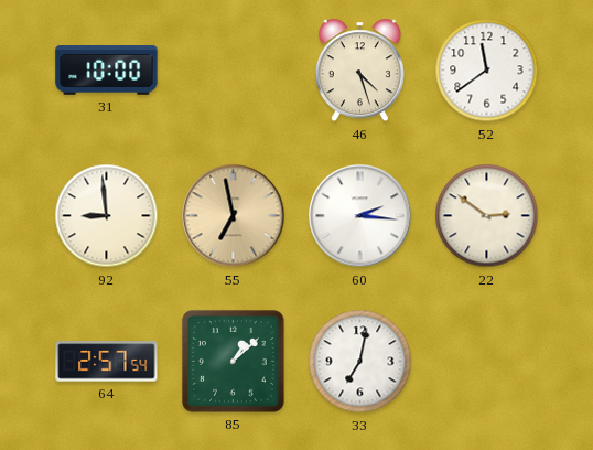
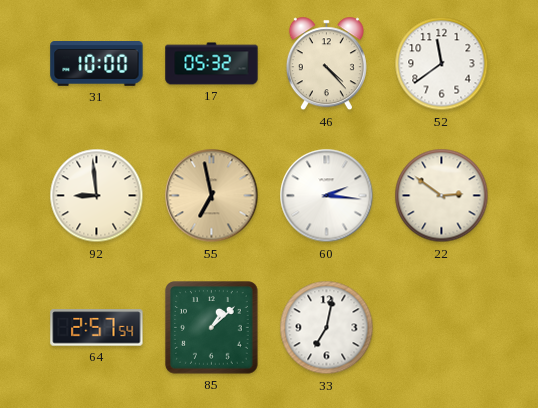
17: none -> 05:32 (212, 64)
46: 4:27 -> 4:23 (326, 64)
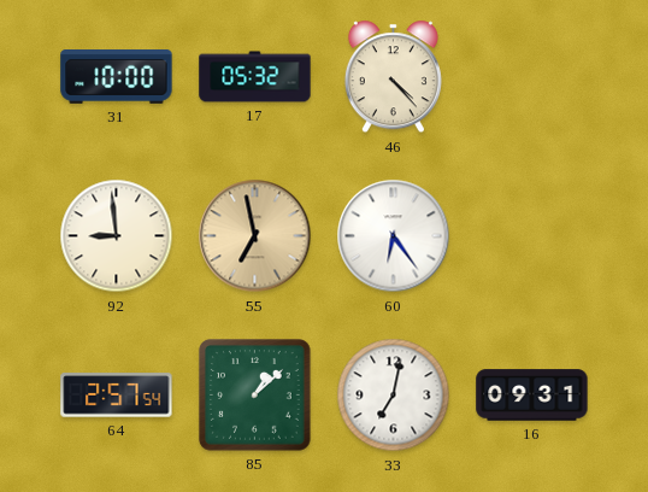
52: 11:39 -> none (442, 64)
60: 2:16 -> 6:24 (394, 236)
22: 2:51 -> none (442, 196)
16: none -> 09:31 (532, 396)
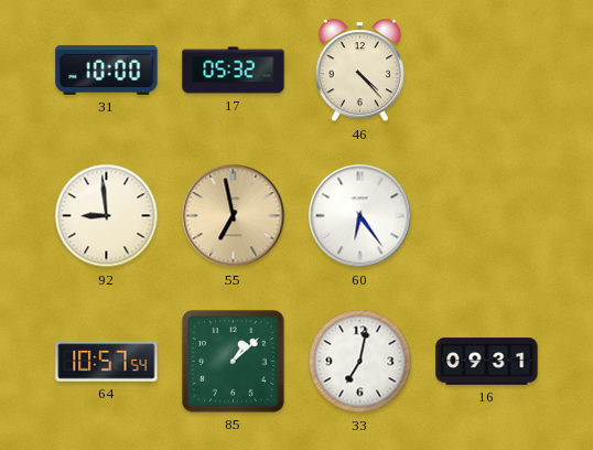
64: 2:57 -> 10:57 (107, 362)
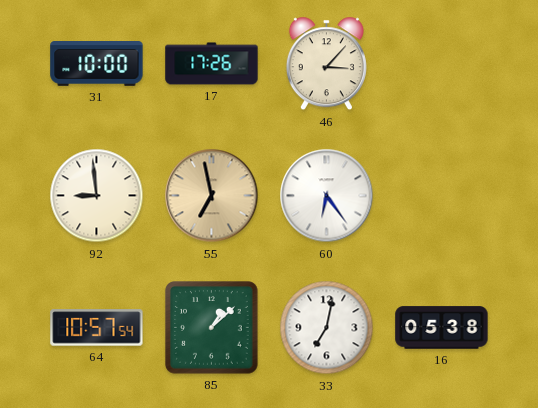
17: 05:32 -> 17:26 (212, 64)
46: 4:23 -> 3:07 (326, 64)
16: 09:31 -> 05:38 (442, 328)
